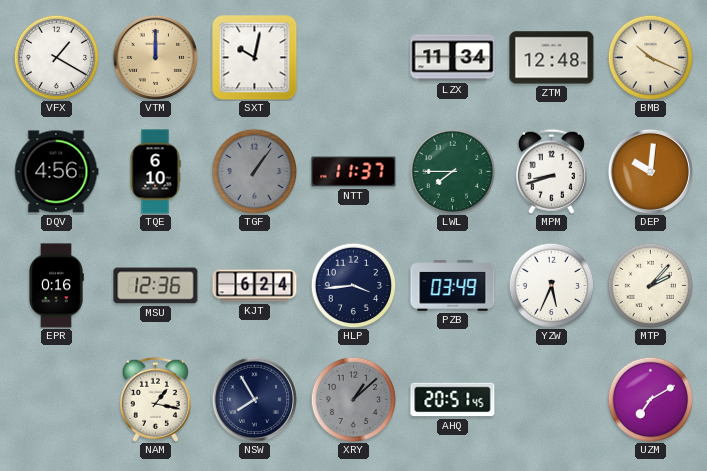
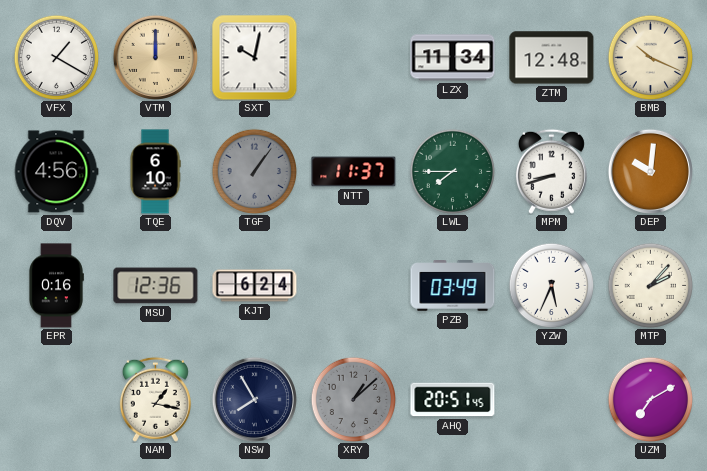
HLP: 3:44 -> none (353, 285)
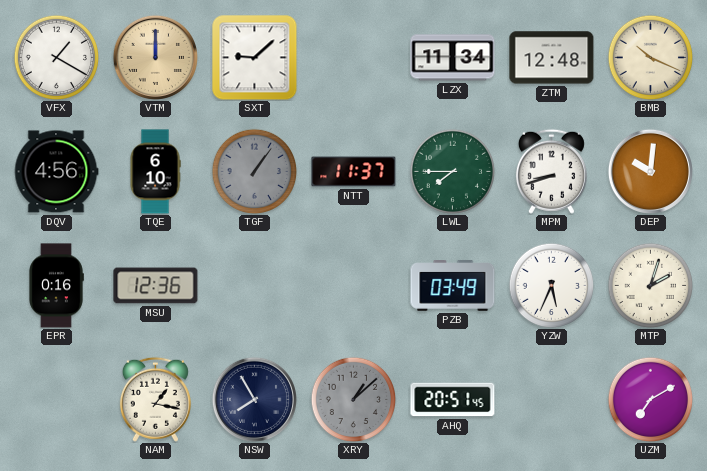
SXT: 10:02 -> 9:08 (255, 58)
KJT: 6:24 -> none (255, 286)
MTP: 2:07 -> 2:03 (650, 285)
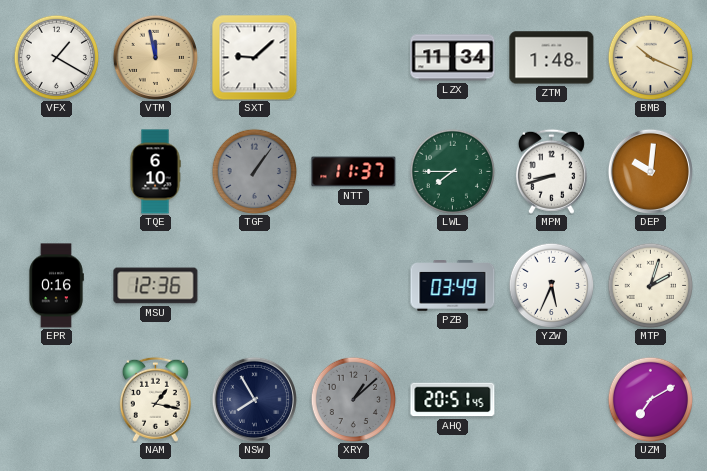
VTM: 12:00 -> 11:58 (155, 57)
ZTM: 12:48 -> 1:48 (552, 58)
DQV: 4:56 -> none (56, 172)
